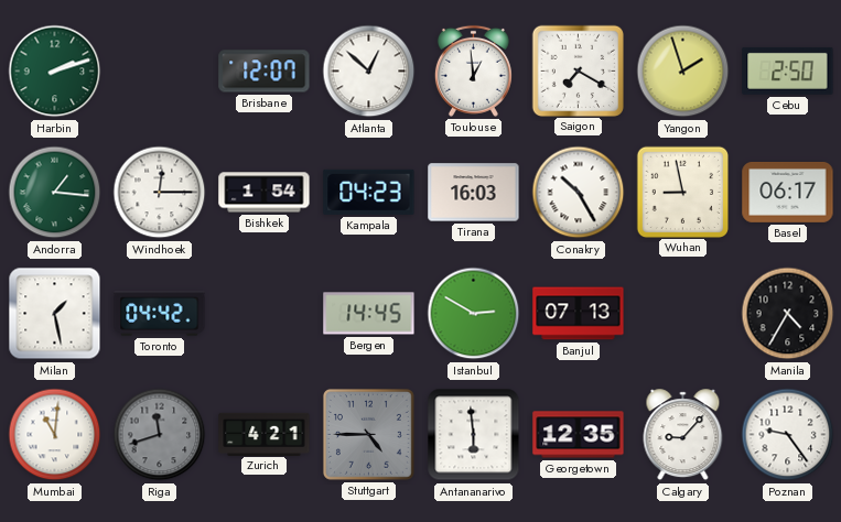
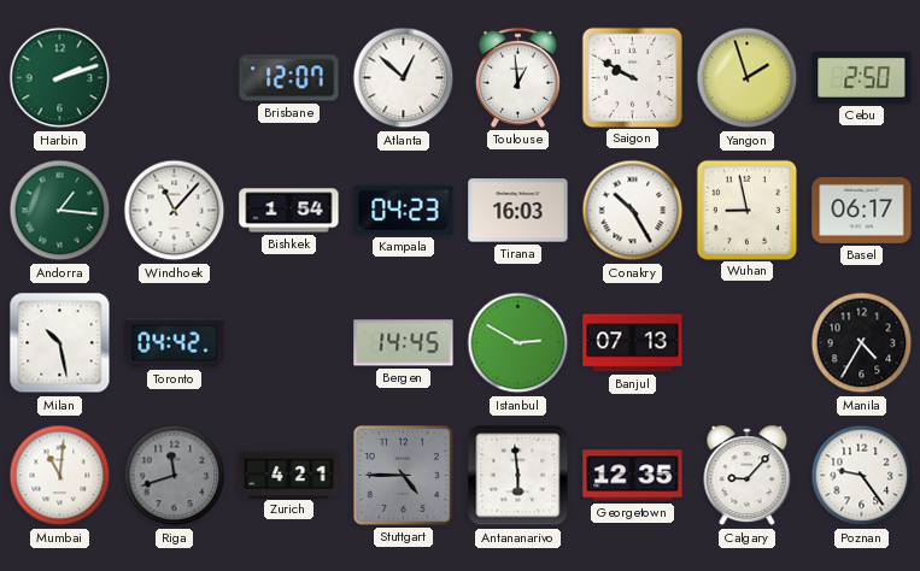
Saigon: 7:20 -> 9:50 (632, 77)
Windhoek: 12:15 -> 11:07 (175, 211)
Milan: 1:28 -> 10:28 (60, 343)
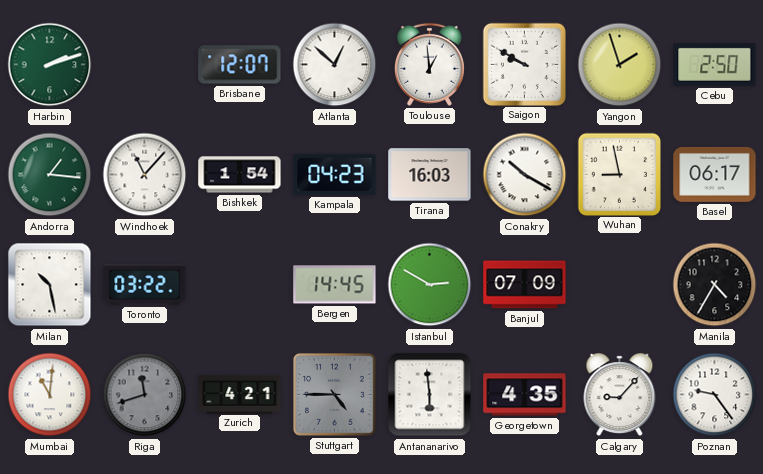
Conakry: 10:25 -> 10:20 (525, 175)
Toronto: 04:42 -> 03:22 (145, 285)
Banjul: 07:13 -> 07:09 (525, 285)
Georgetown: 12:35 -> 4:35 (525, 395)
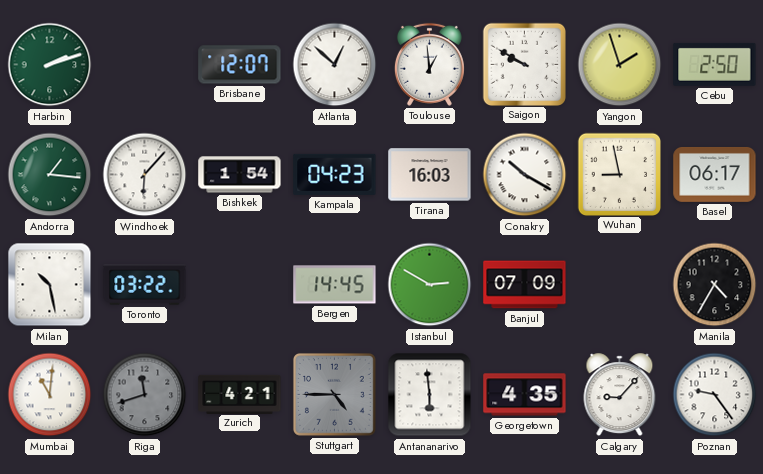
Windhoek: 11:07 -> 6:07 (145, 175)
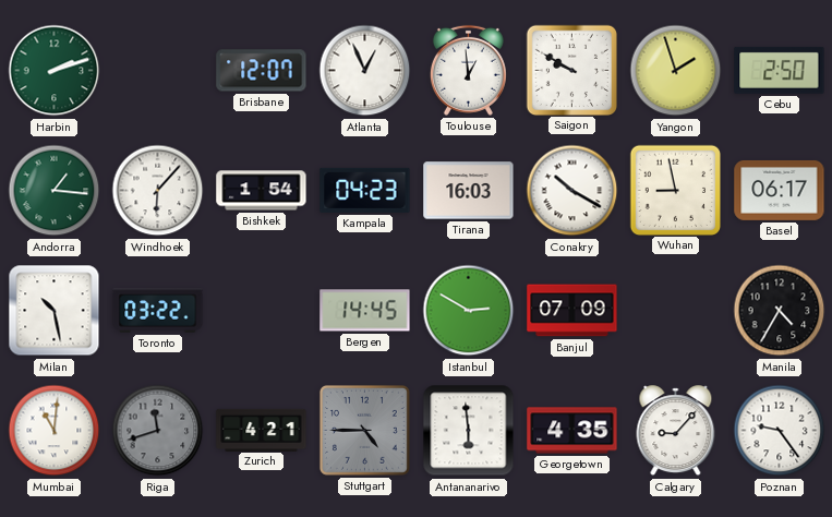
Atlanta: 12:52 -> 12:56 (365, 71)
